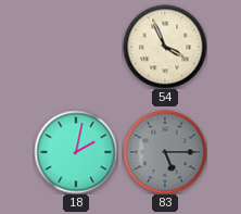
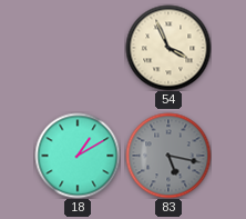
18: 2:02 -> 1:10 (78, 156)
83: 5:15 -> 5:17 (168, 156)
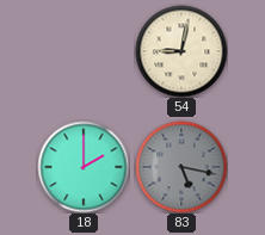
54: 3:56 -> 9:02 (181, 51)
18: 1:10 -> 2:00 (84, 167)
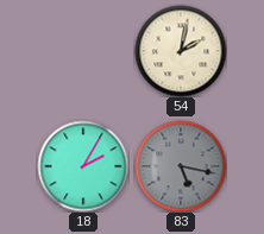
54: 9:02 -> 2:02 (181, 51)
18: 2:00 -> 2:05 (83, 166)
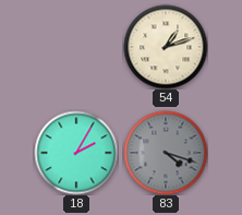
54: 2:02 -> 1:12 (166, 47)
83: 5:17 -> 4:18 (166, 153)
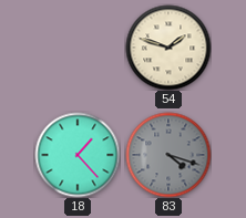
54: 1:12 -> 1:48 (168, 48)
18: 2:05 -> 1:23 (78, 155)
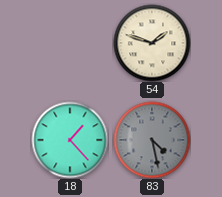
83: 4:18 -> 4:28 (152, 140)
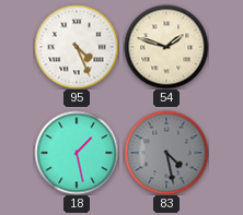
95: none -> 4:26 (77, 47)
18: 1:23 -> 1:28 (77, 153)
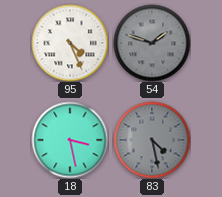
54 dial: cream -> grey (152, 43)
18: 1:28 -> 3:28 (70, 140)
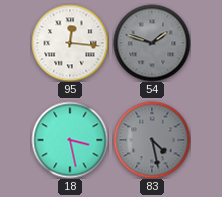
95: 4:26 -> 12:16 (70, 43)
